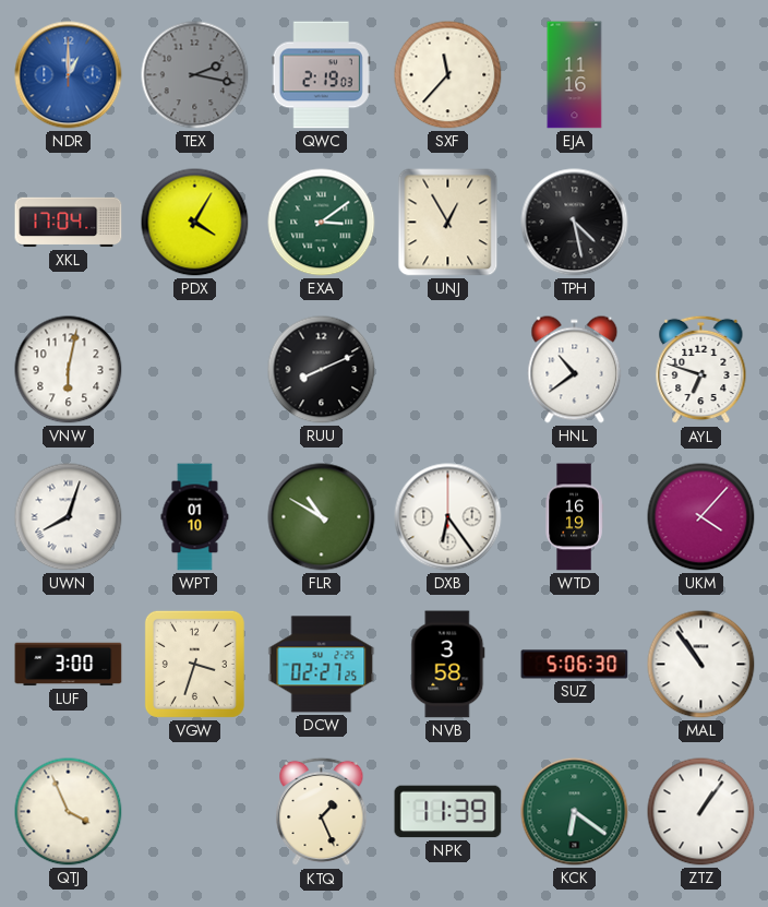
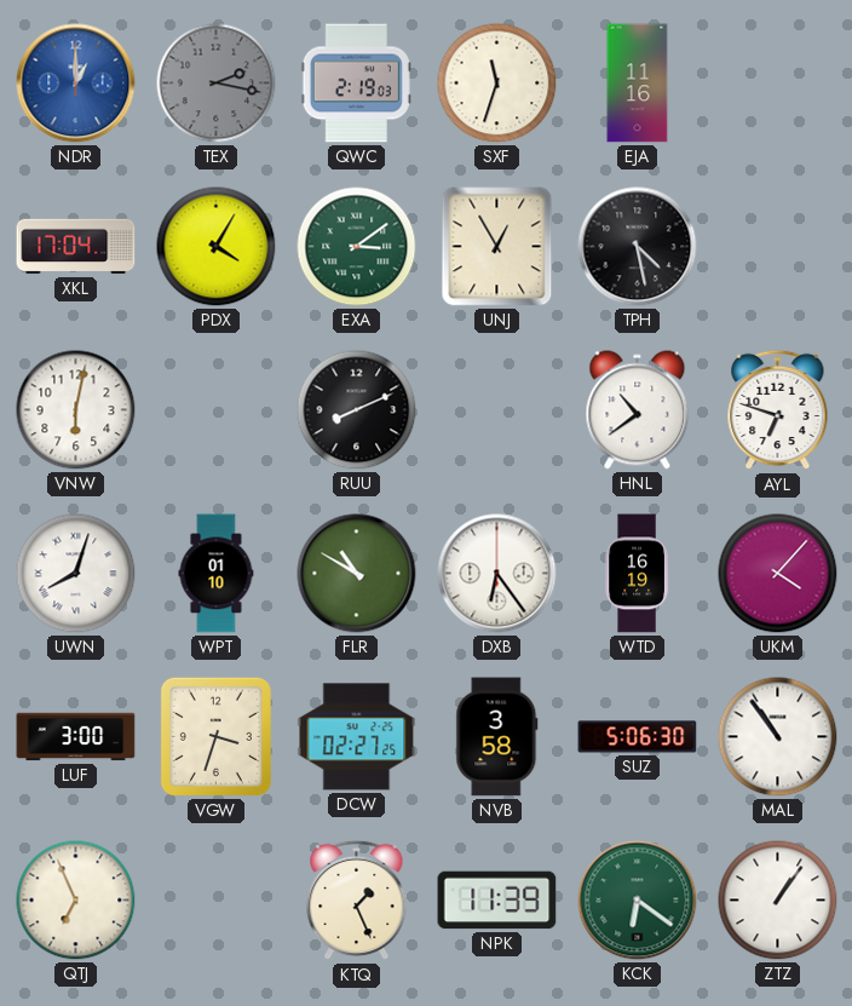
SXF: 11:37 -> 11:33 (497, 84)
QTJ: 3:56 -> 6:56 (76, 901)
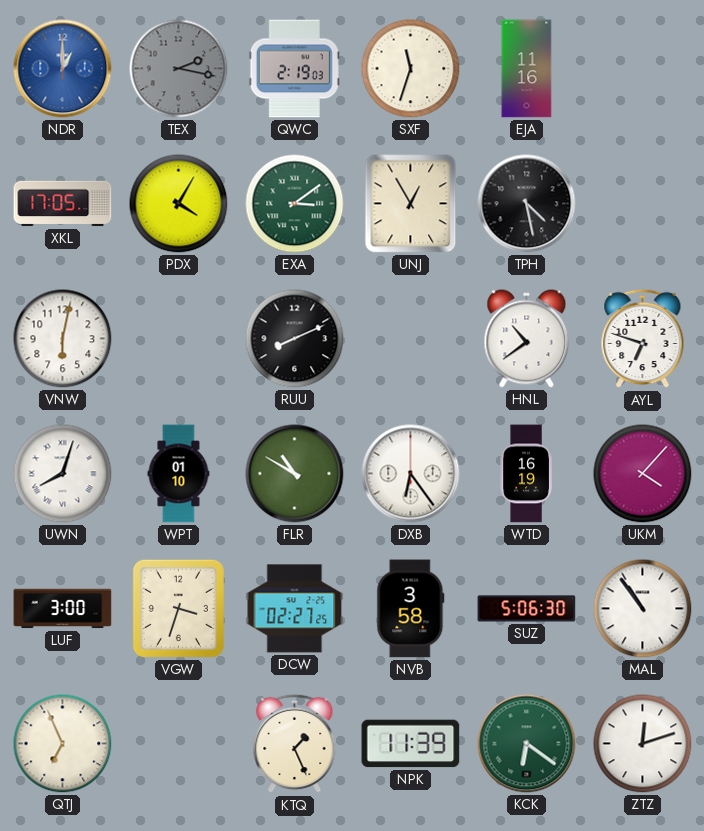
XKL: 17:04 -> 17:05 (63, 204)
ZTZ: 1:06 -> 12:12 (643, 744)
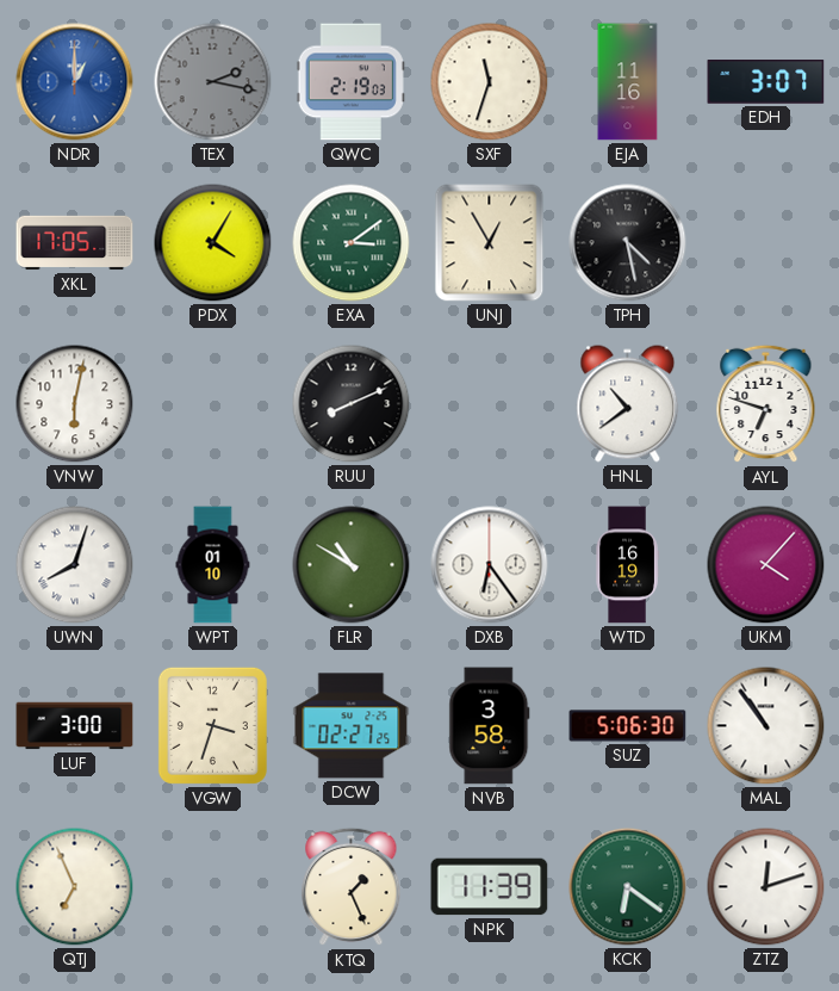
EDH: none -> 3:07 (766, 82)
